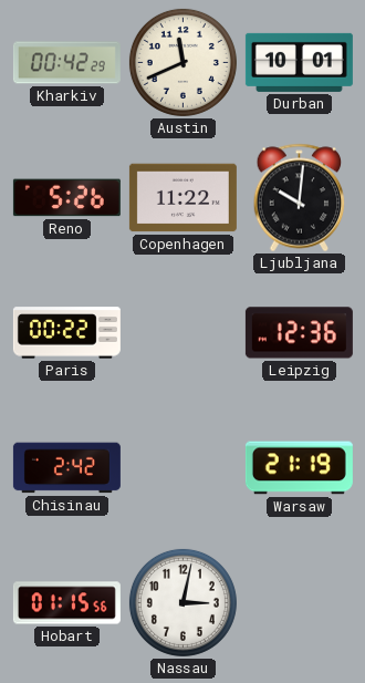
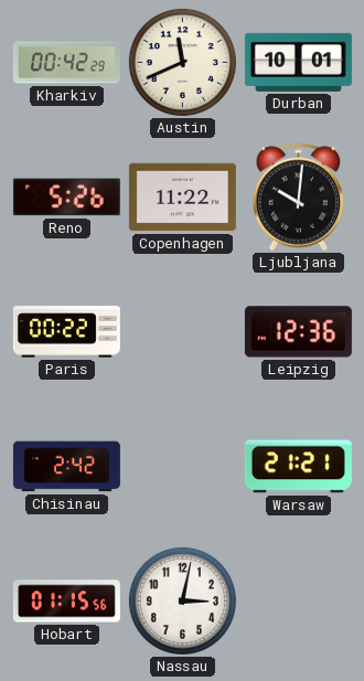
Warsaw: 21:19 -> 21:21 (298, 467)
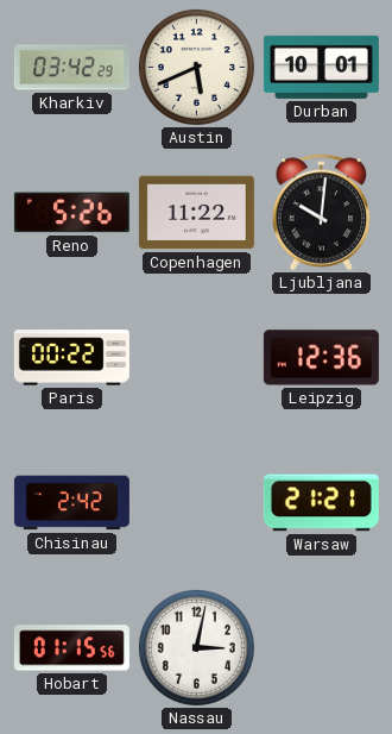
Kharkiv: 00:42 -> 03:42 (71, 68)
Austin: 11:41 -> 5:41 (196, 67)
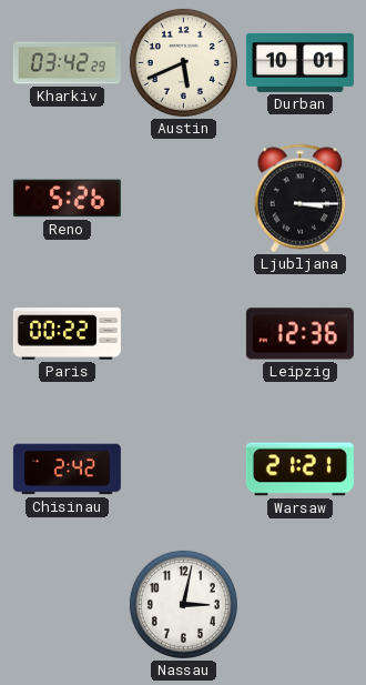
Copenhagen: 11:22 -> none (196, 213)
Ljubljana: 10:01 -> 3:15 (301, 199)
Hobart: 01:15 -> none (71, 648)
